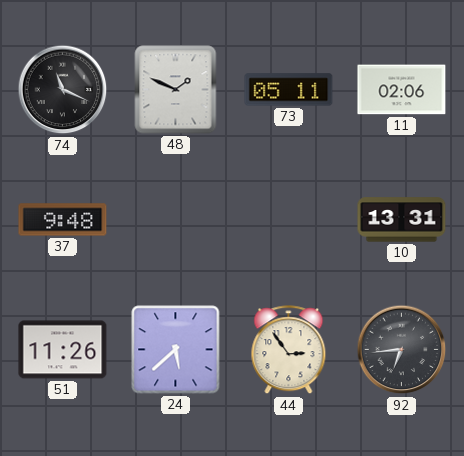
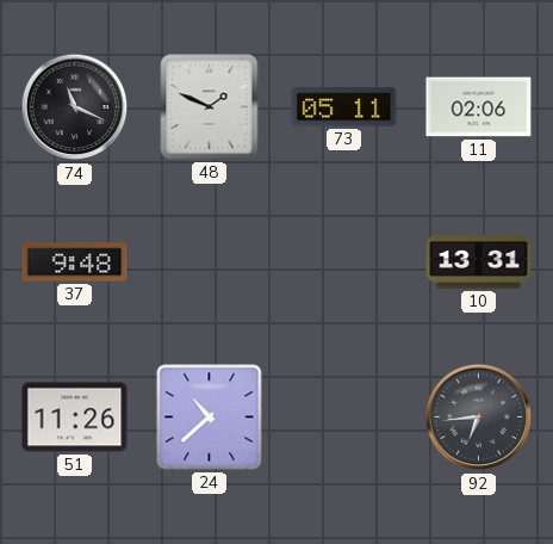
24: 5:38 -> 10:38 (210, 418)
44: 2:54 -> none (289, 350)
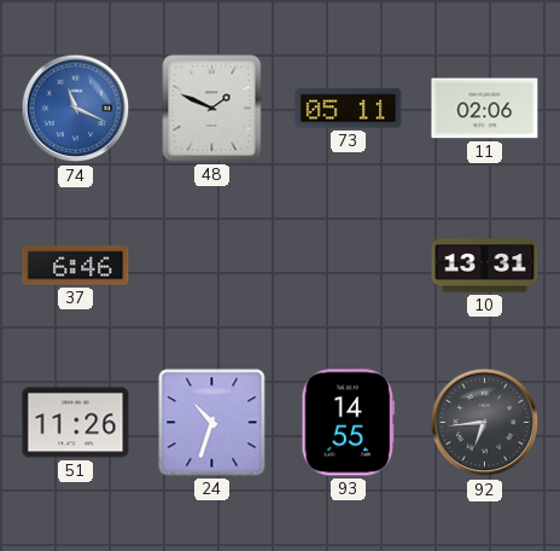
74 dial: black -> blue (76, 109)
37: 9:48 -> 6:46 (76, 266)
24: 10:38 -> 10:33 (212, 423)
93: none -> 14:55 (349, 423)
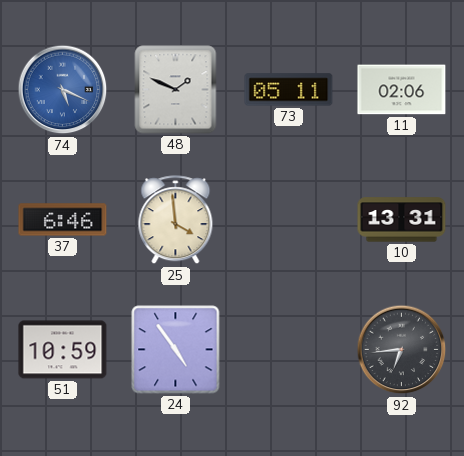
74: 11:19 -> 5:19 (63, 90)
25: none -> 3:59 (176, 220)
51: 11:26 -> 10:59 (63, 350)
24: 10:33 -> 4:54 (176, 350)
93: 14:55 -> none (349, 423)
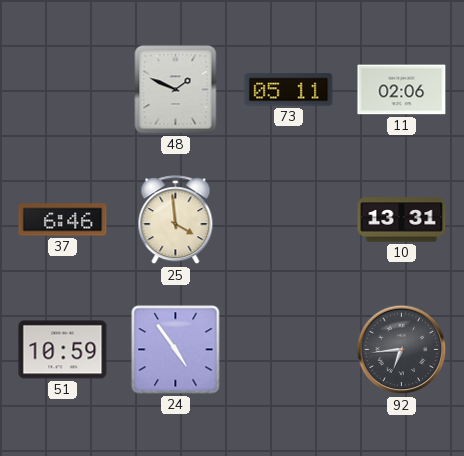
74: 5:19 -> none (63, 90)
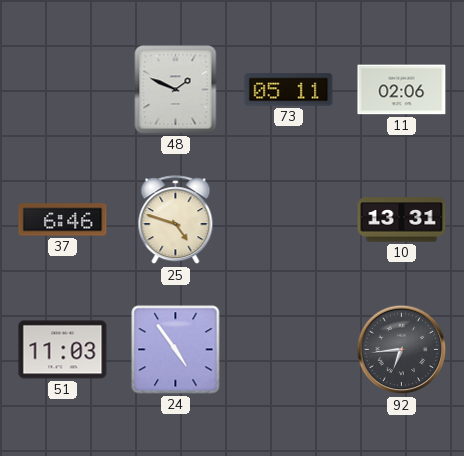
25: 3:59 -> 4:48 (176, 220)
51: 10:59 -> 11:03 (63, 350)
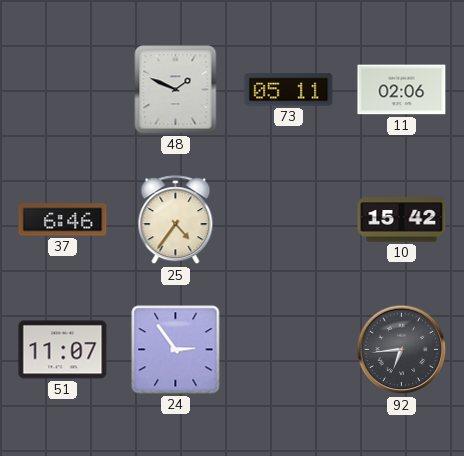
25: 4:48 -> 4:36 (176, 220)
10: 13:31 -> 15:42 (402, 220)
51: 11:03 -> 11:07 (63, 350)
24: 4:54 -> 2:54 (176, 350)
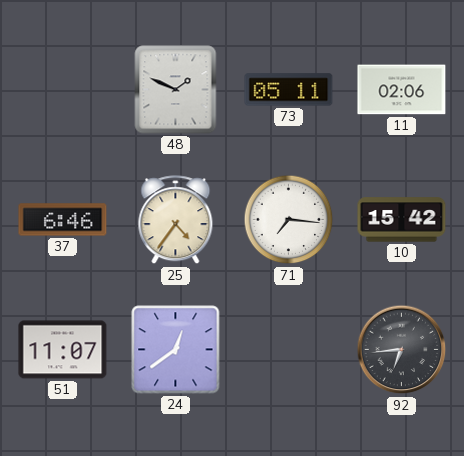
71: none -> 7:16 (289, 220)
24: 2:54 -> 12:39 (176, 350)
